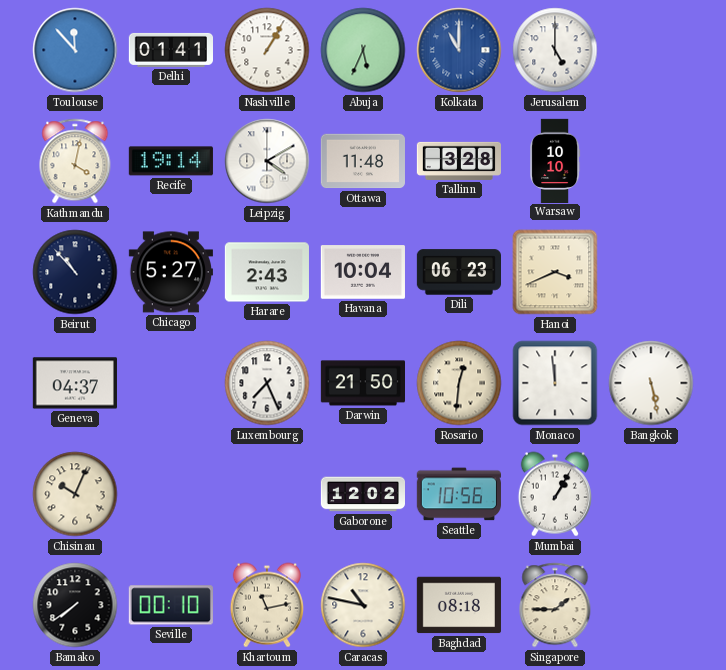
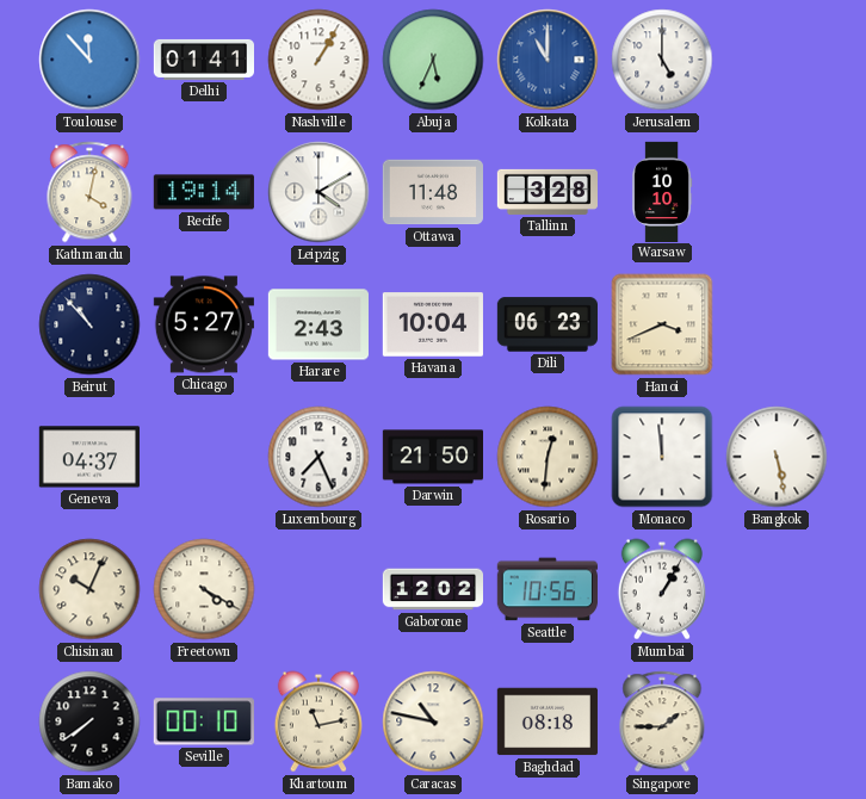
Freetown: none -> 4:20 (204, 589)
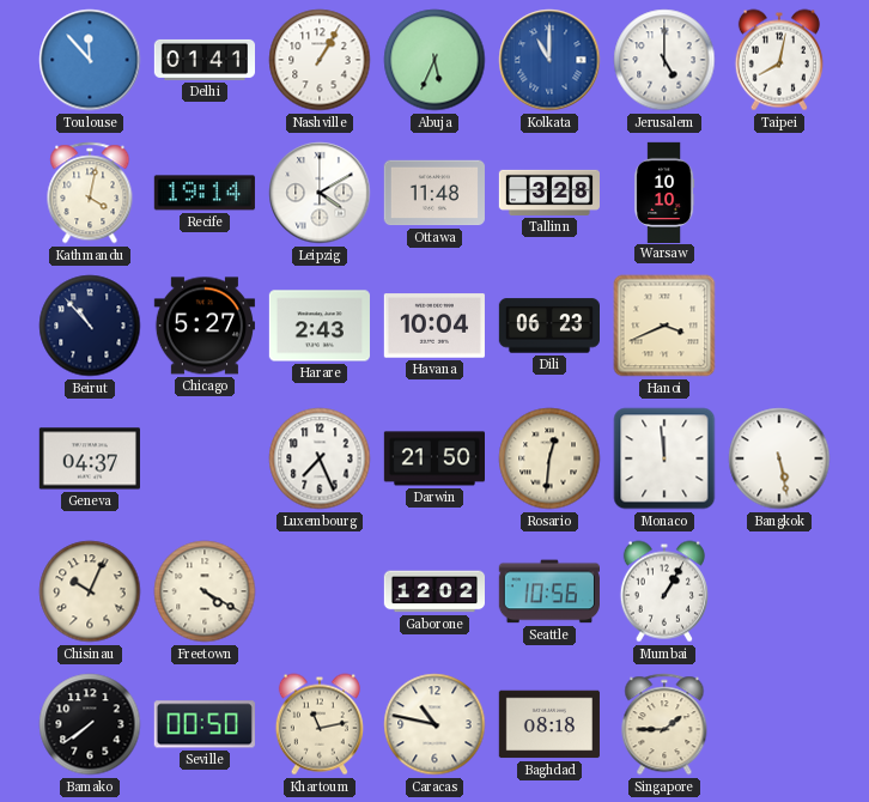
Taipei: none -> 8:02 (779, 60)
Seville: 00:10 -> 00:50 (205, 724)
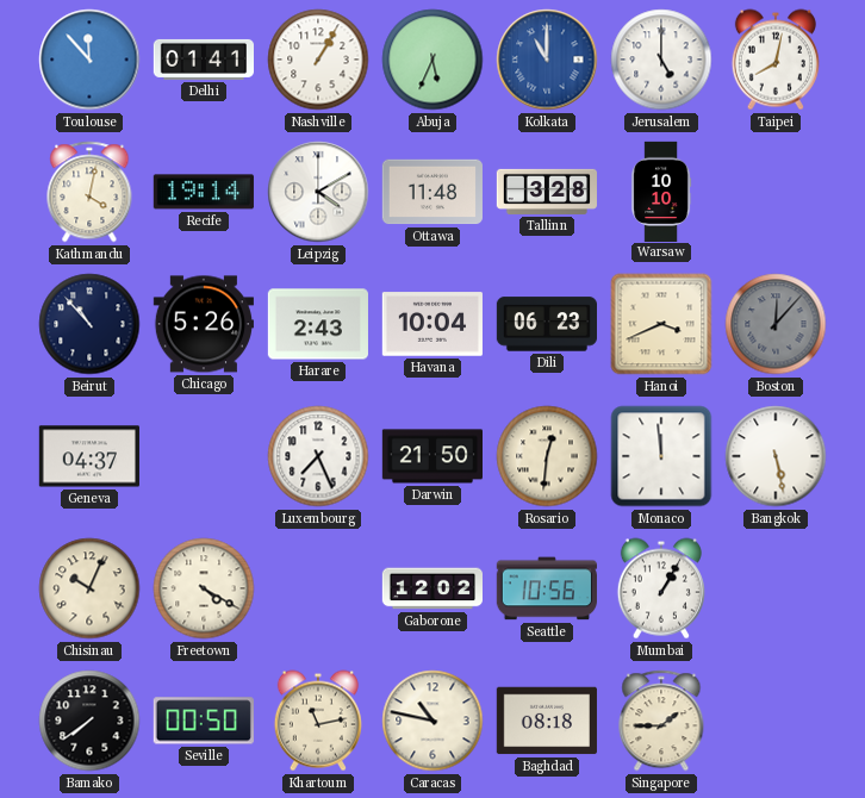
Chicago: 5:27 -> 5:26 (204, 324)
Boston: none -> 12:07 (776, 324)
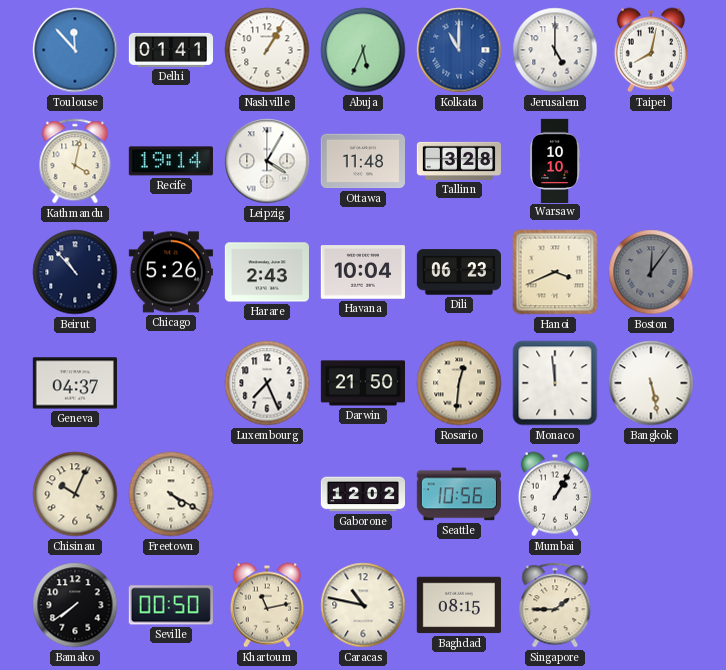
Leipzig: 4:10 -> 4:05 (267, 161)
Boston: 12:07 -> 12:06 (651, 272)
Baghdad: 08:18 -> 08:15 (459, 605)
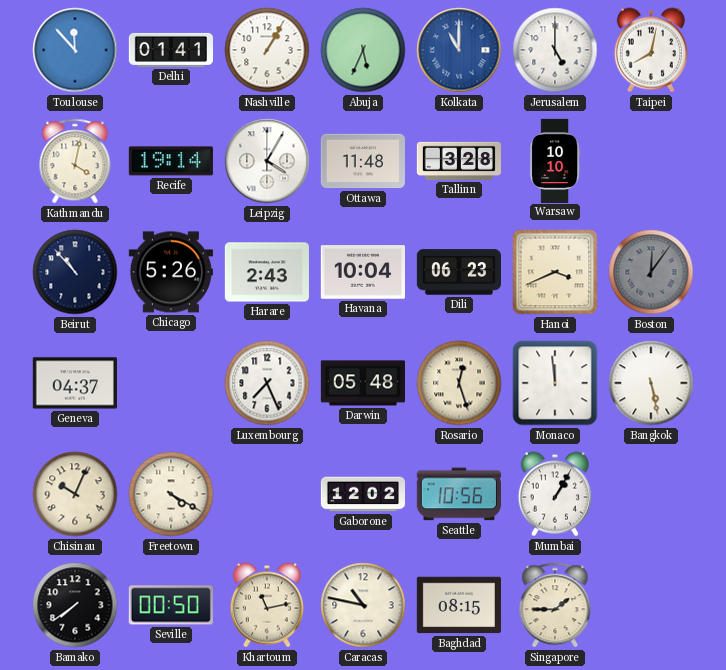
Darwin: 21:50 -> 05:48 (362, 383)
Rosario: 12:31 -> 12:27 (459, 383)
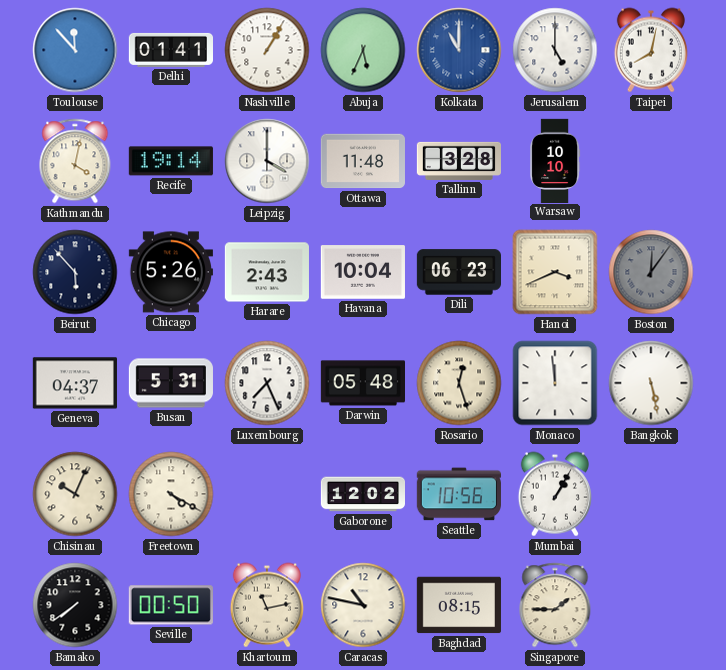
Leipzig: 4:05 -> 4:00 (267, 161)
Beirut: 10:53 -> 5:53 (75, 272)
Busan: none -> 5:31 (170, 383)
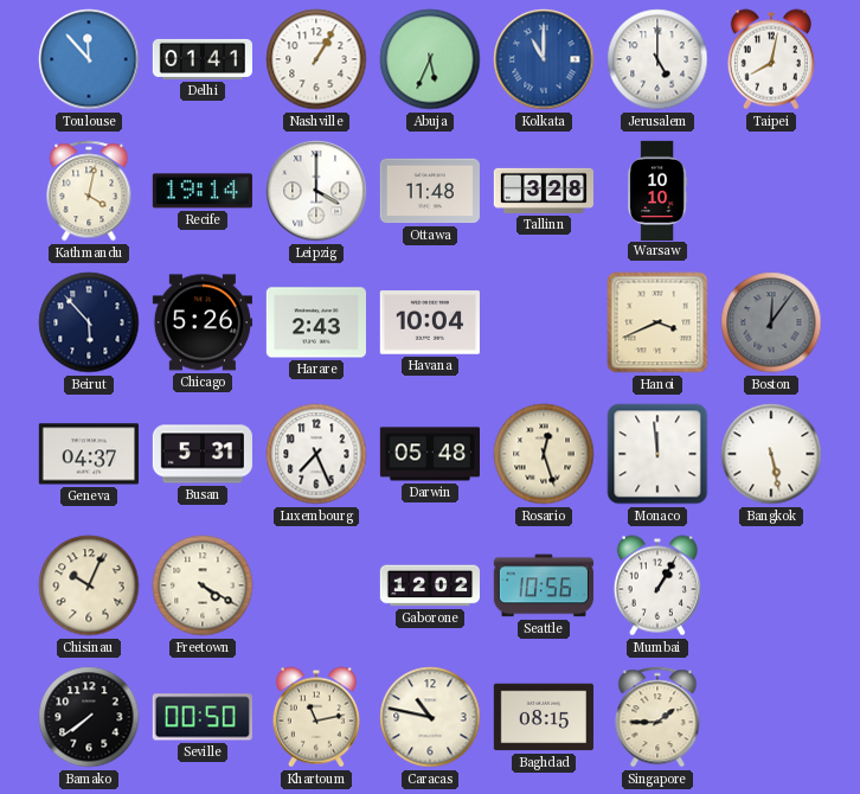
Dili: 06:23 -> none (458, 272)
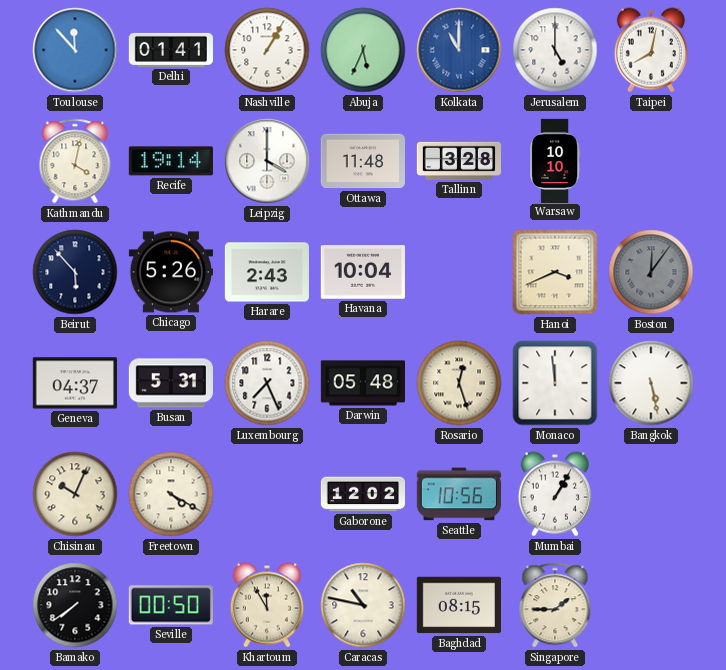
Khartoum: 11:13 -> 11:55 (267, 605)
